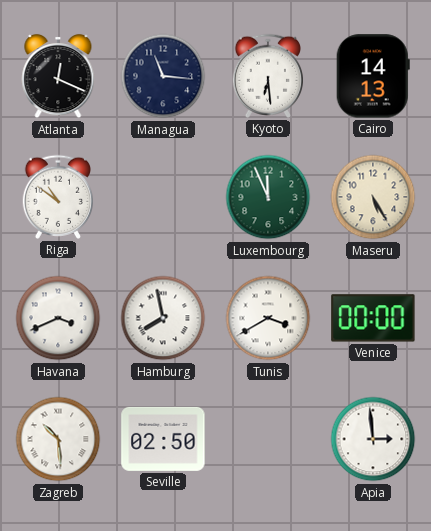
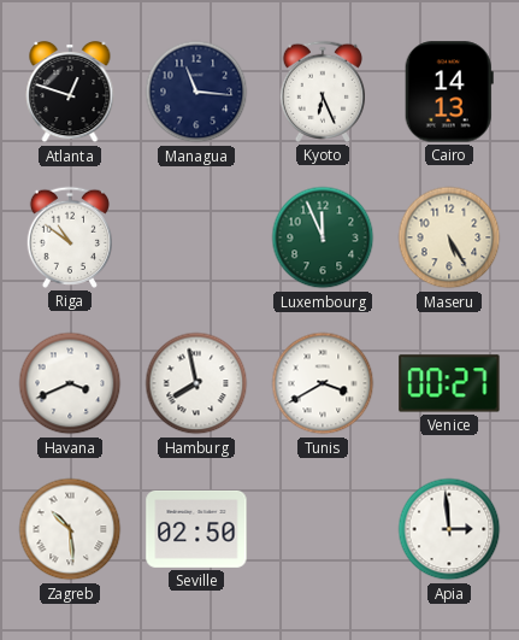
Atlanta: 12:19 -> 12:48 (70, 92)
Kyoto: 6:29 -> 6:26 (322, 92)
Venice: 00:00 -> 00:27 (449, 383)
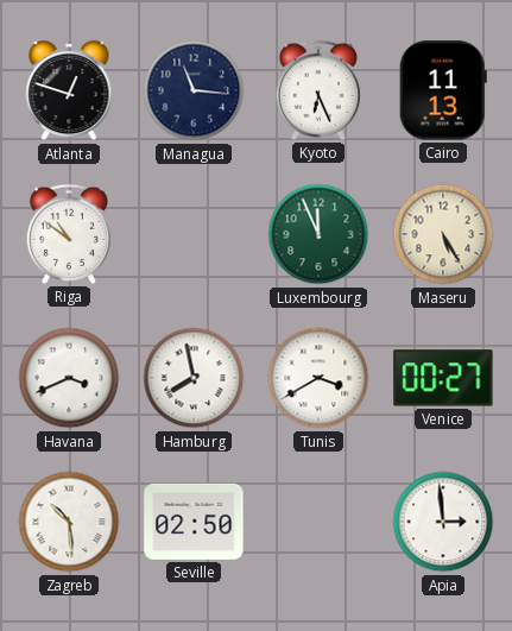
Cairo: 14:13 -> 11:13 (443, 90)
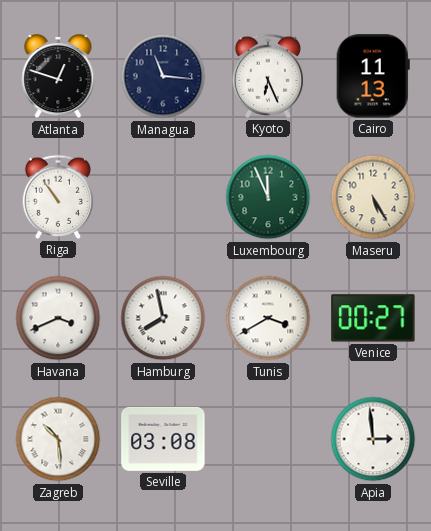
Riga: 10:51 -> 10:54 (57, 197)
Seville: 02:50 -> 03:08 (163, 439)
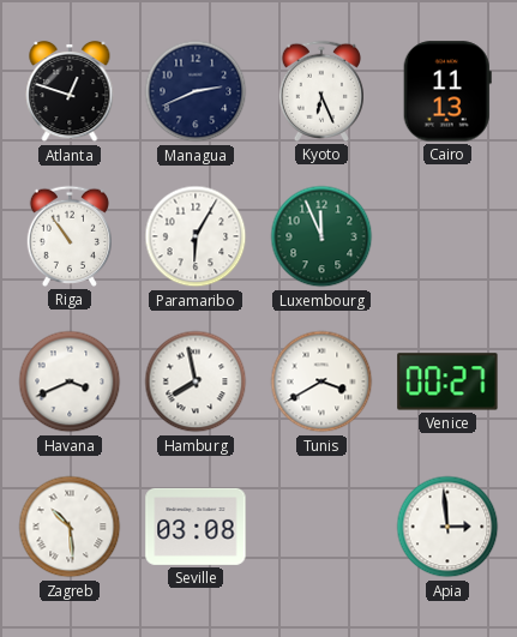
Managua: 11:16 -> 2:41 (196, 91)
Paramaribo: none -> 6:05 (196, 236)
Maseru: 5:25 -> none (373, 197)
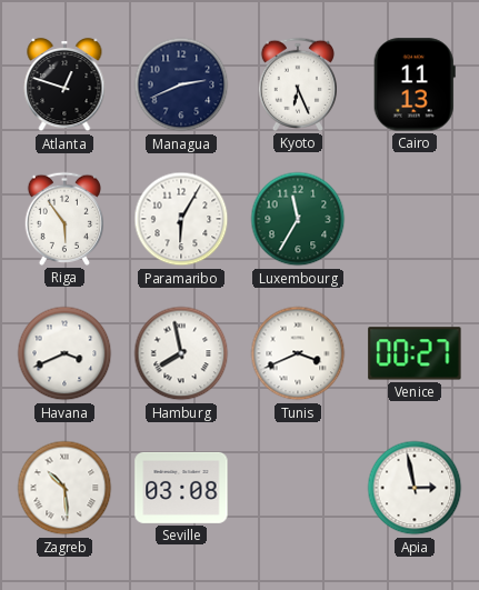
Riga: 10:54 -> 5:54 (63, 219)
Luxembourg: 11:56 -> 11:35 (298, 219)
Tunis: 3:40 -> 3:41 (298, 353)
Apia: 2:59 -> 2:58 (415, 488)
